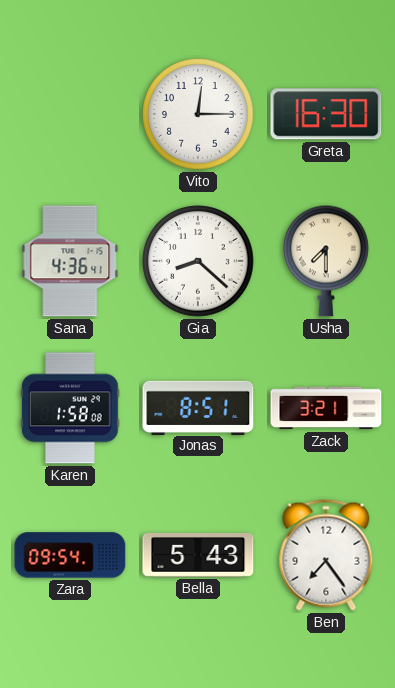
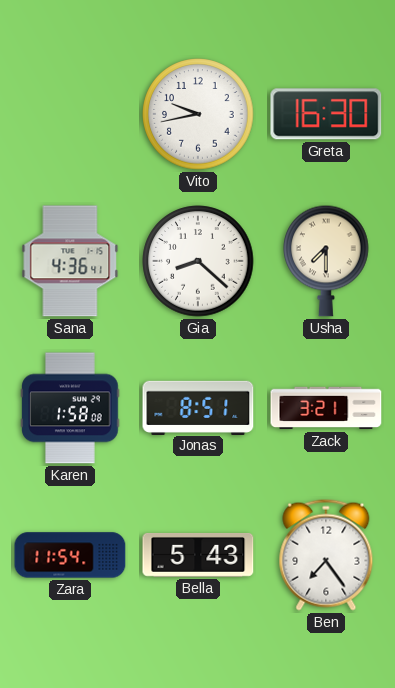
Vito: 12:15 -> 9:43 (198, 114)
Zara: 09:54 -> 11:54 (70, 555)
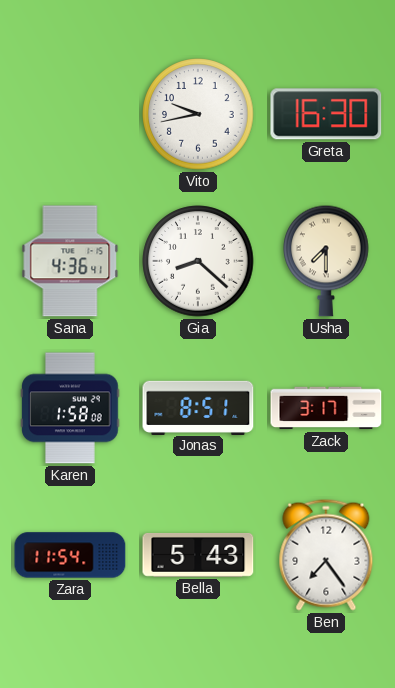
Zack: 3:21 -> 3:17 (326, 408)
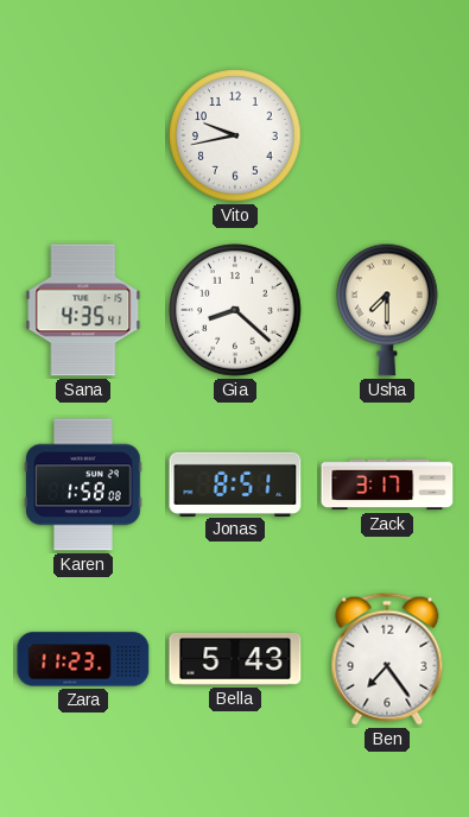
Greta: 16:30 -> none (326, 114)
Sana: 4:36 -> 4:35 (83, 310)
Zara: 11:54 -> 11:23 (83, 659)
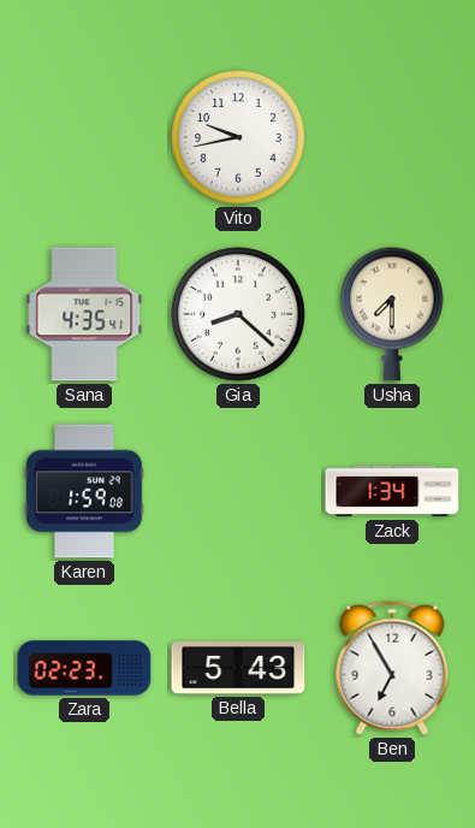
Karen: 1:58 -> 1:59 (84, 491)
Jonas: 8:51 -> none (235, 483)
Zack: 3:17 -> 1:34 (392, 491)
Zara: 11:23 -> 02:23 (84, 668)
Ben: 7:24 -> 6:55 (392, 668)
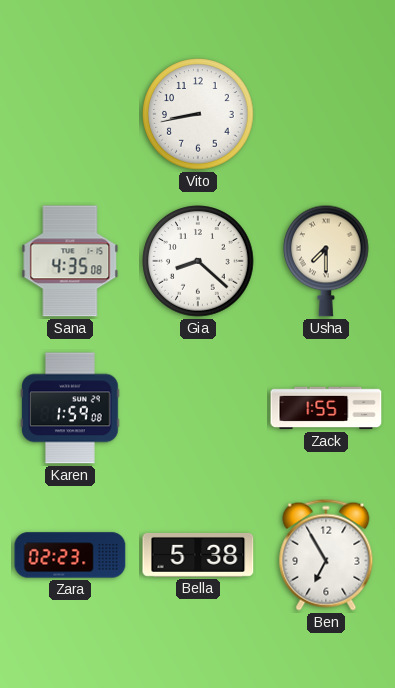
Vito: 9:43 -> 8:43 (198, 114)
Sana: 4:35:41 -> 4:35:08 (70, 261)
Zack: 1:34 -> 1:55 (326, 408)
Bella: 5:43 -> 5:38 (198, 555)
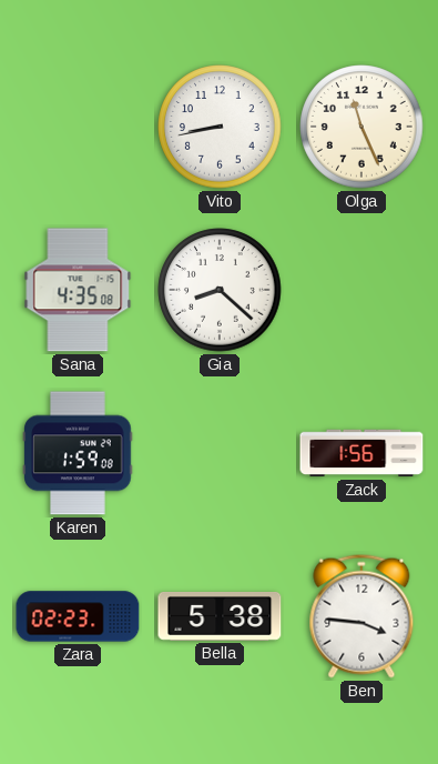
Olga: none -> 11:26 (361, 127)
Usha: 7:30 -> none (326, 261)
Zack: 1:55 -> 1:56 (361, 453)
Ben: 6:55 -> 3:46 (361, 616)
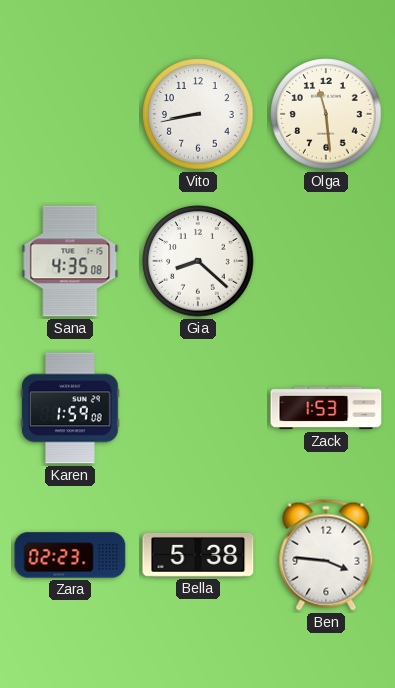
Olga: 11:26 -> 11:29 (326, 114)
Zack: 1:56 -> 1:53 (326, 408)
